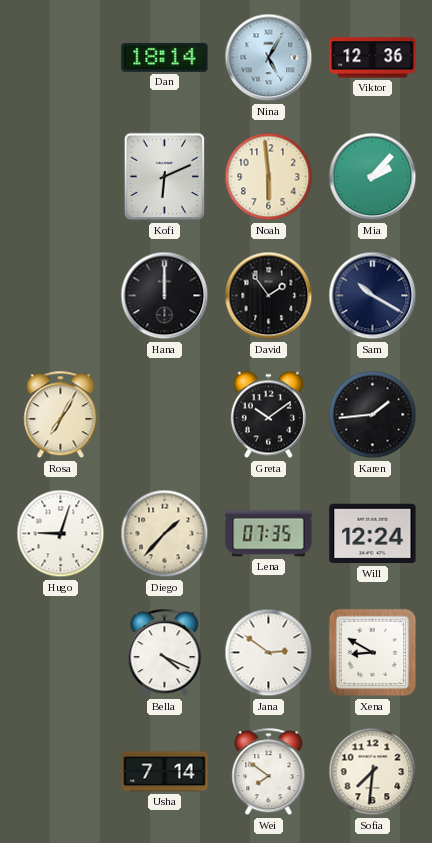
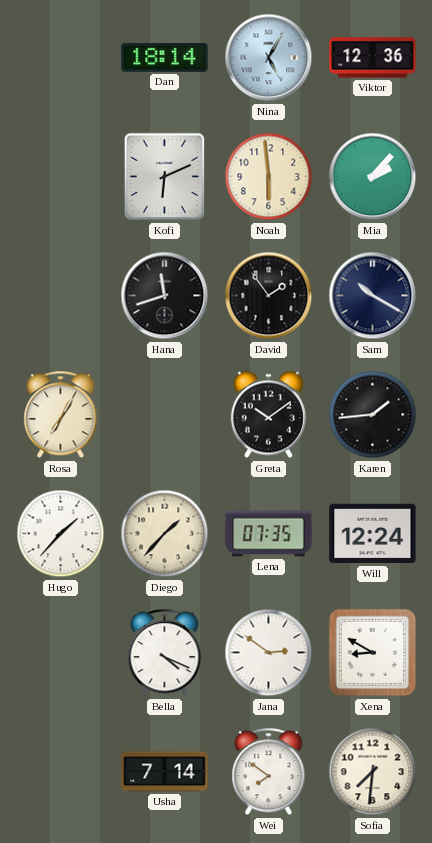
Hana: 12:00 -> 11:42 (165, 296)
Hugo: 9:03 -> 1:37 (61, 534)
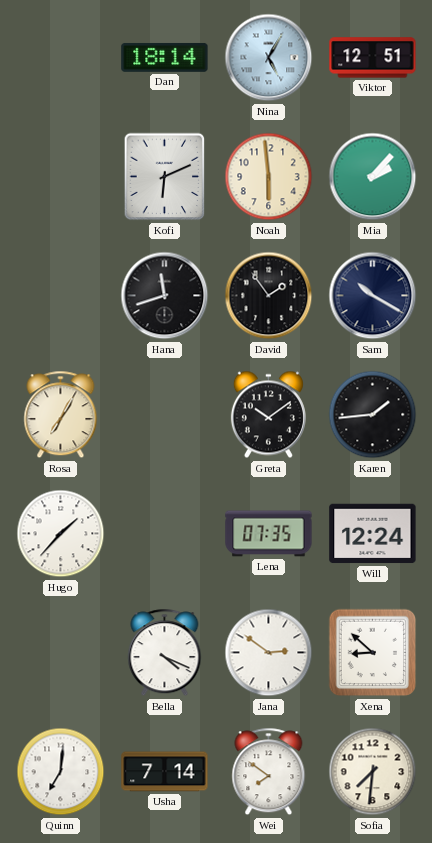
Viktor: 12:36 -> 12:51 (373, 58)
Diego: 1:37 -> none (165, 534)
Xena: 8:50 -> 8:52 (373, 653)
Quinn: none -> 7:01 (61, 772)
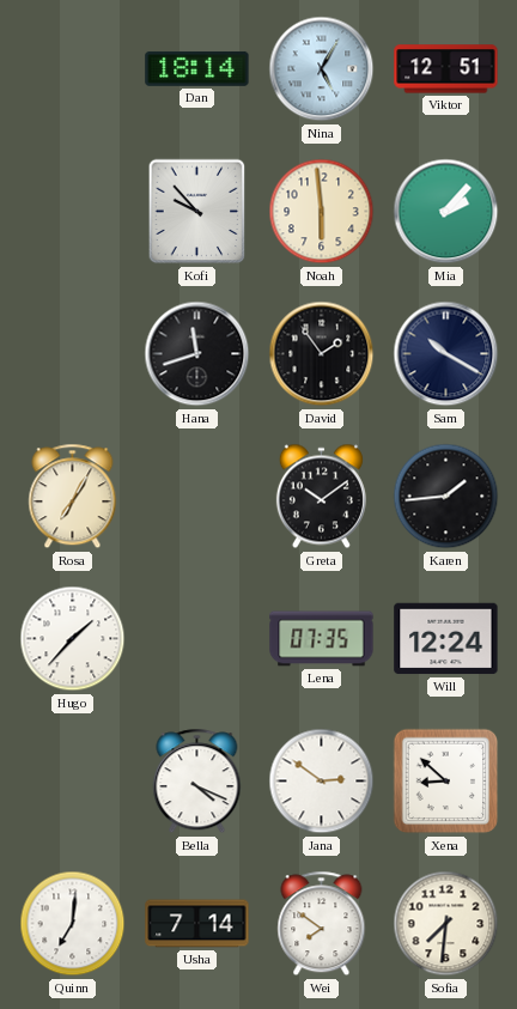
Kofi: 6:11 -> 9:53 (197, 212)
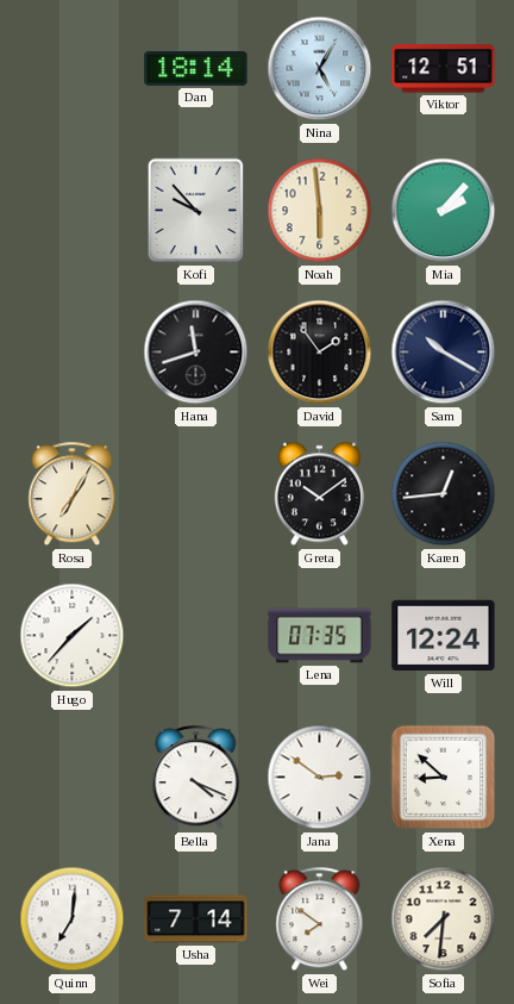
Karen: 1:44 -> 12:44 (444, 494)
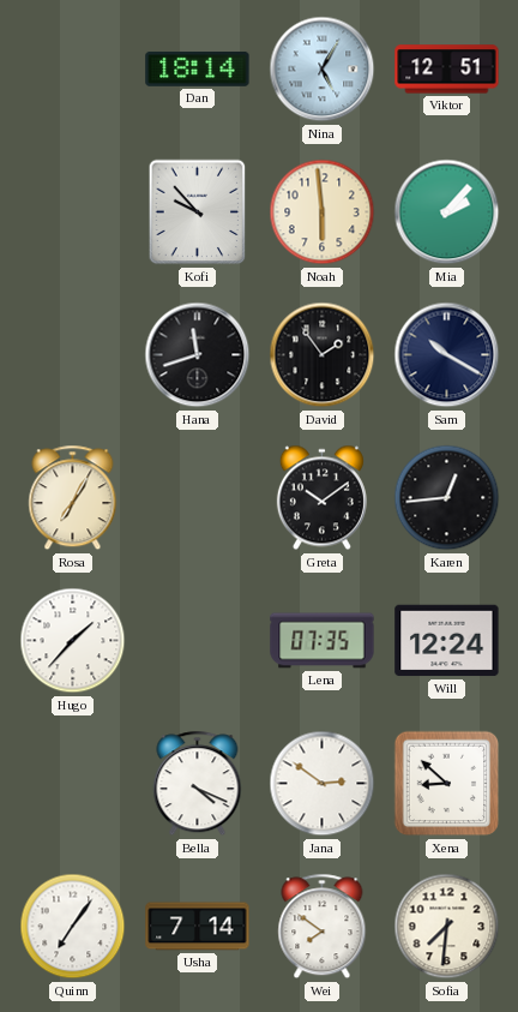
Quinn: 7:01 -> 7:06 (73, 927)
